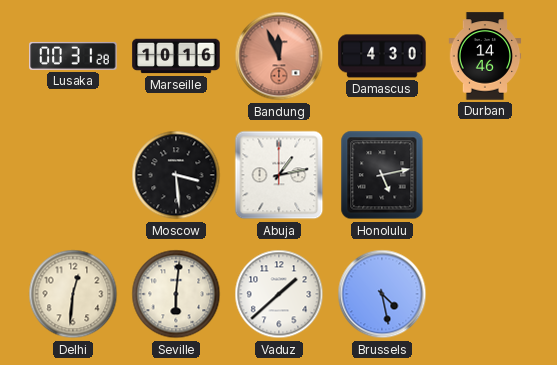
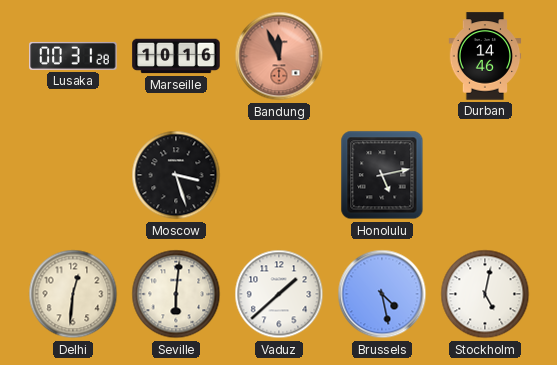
Damascus: 4:30 -> none (382, 56)
Moscow: 3:29 -> 3:27 (176, 175)
Abuja: 1:13 -> none (279, 175)
Stockholm: none -> 5:02 (485, 294)
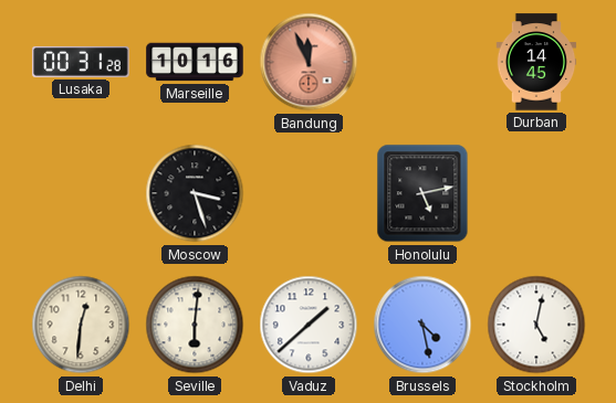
Durban: 14:46 -> 14:45 (536, 62)
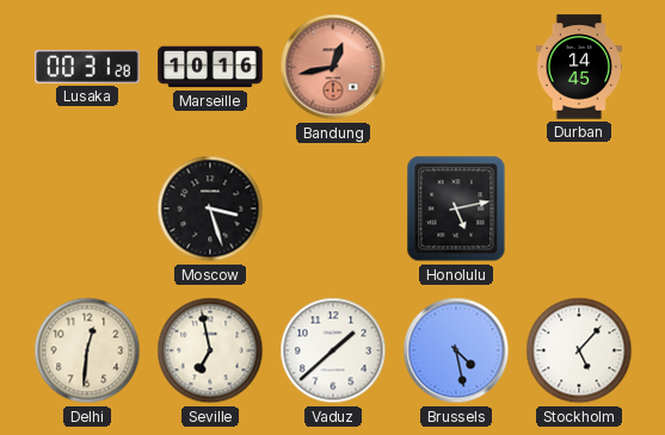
Bandung: 11:56 -> 12:43 (333, 67)
Seville: 6:01 -> 6:58 (210, 350)
Stockholm: 5:02 -> 5:07 (579, 350)
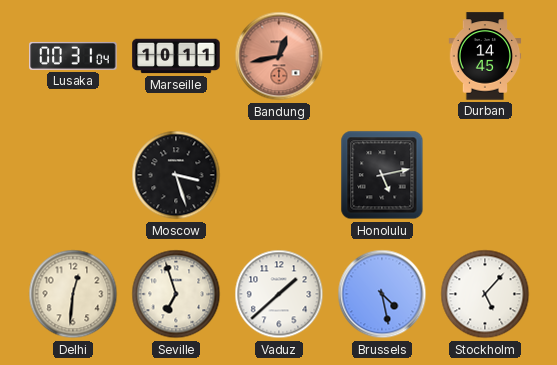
Lusaka: 00:31:28 -> 00:31:04 (73, 56)
Marseille: 10:16 -> 10:11 (176, 56)
Seville: 6:58 -> 6:57 (176, 294)
